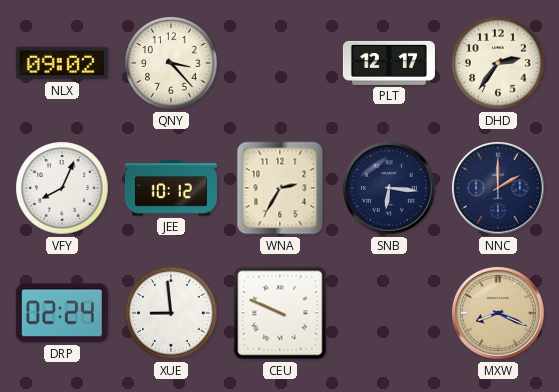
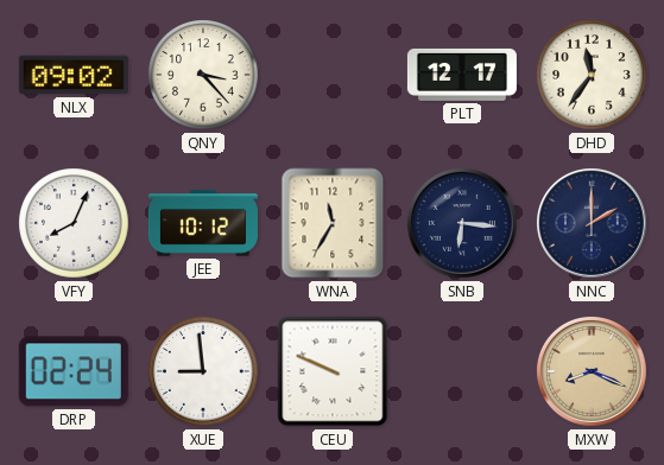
DHD: 2:36 -> 11:36 (592, 75)
WNA: 2:35 -> 11:35 (333, 223)
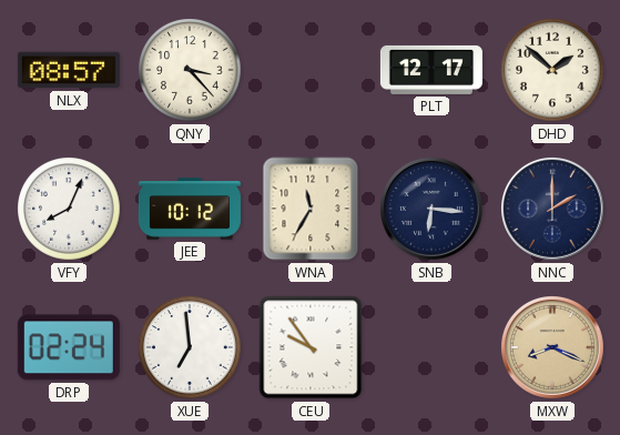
NLX: 09:02 -> 08:57 (69, 70)
DHD: 11:36 -> 1:52 (552, 70)
XUE: 8:59 -> 6:59 (190, 347)
CEU: 9:49 -> 9:54 (311, 347)
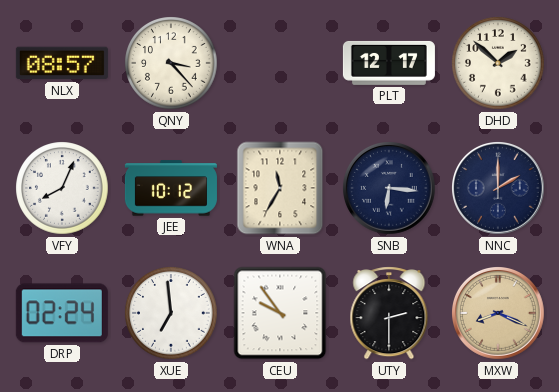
UTY: none -> 2:30 (389, 313)
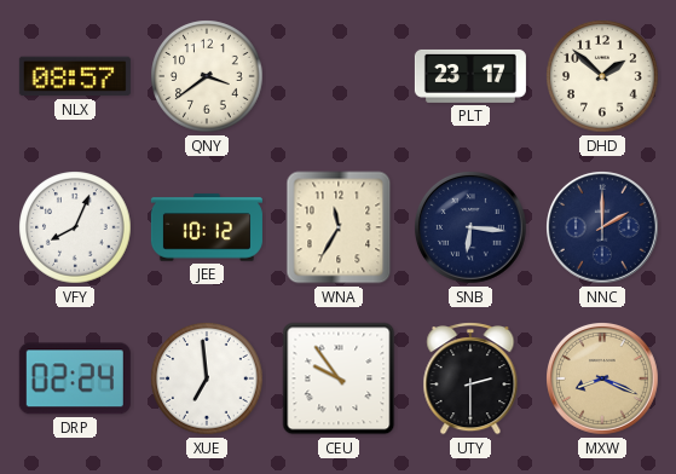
QNY: 3:23 -> 3:39 (207, 76)
PLT: 12:17 -> 23:17 (470, 76)
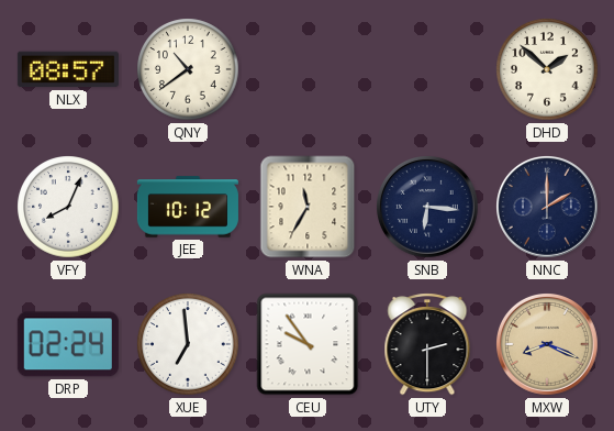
QNY: 3:39 -> 10:39 (188, 69)
PLT: 23:17 -> none (470, 76)
